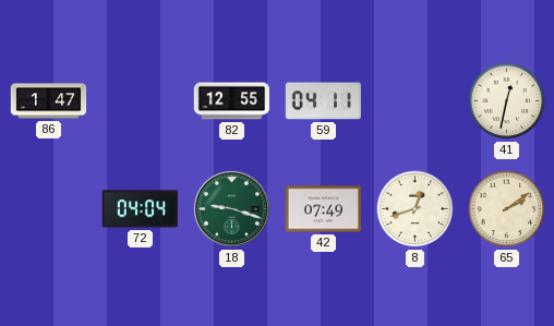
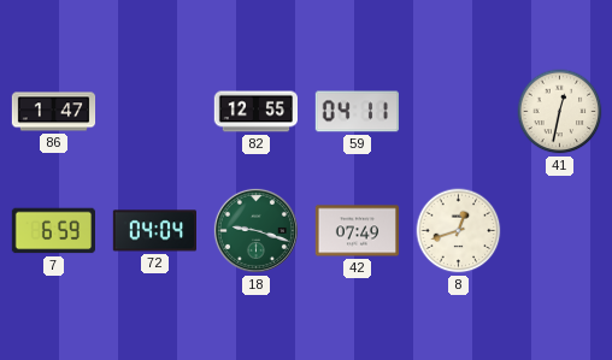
7: none -> 6:59 (53, 231)
65: 2:09 -> none (507, 209)
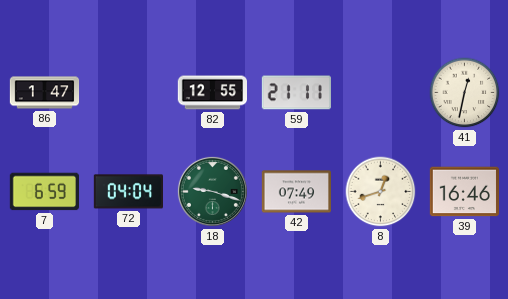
59: 04:11 -> 21:11 (296, 93)
39: none -> 16:46 (464, 192)
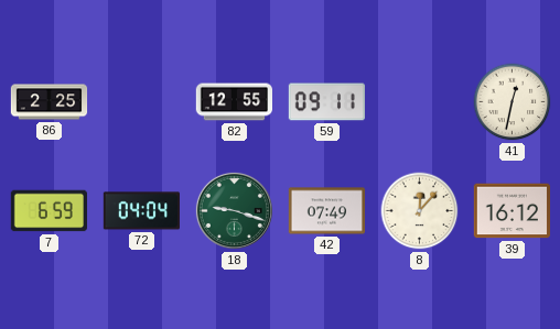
86: 1:47 -> 2:25 (50, 102)
59: 21:11 -> 09:11 (326, 102)
8: 12:42 -> 12:07 (420, 211)
39: 16:46 -> 16:12 (511, 211)
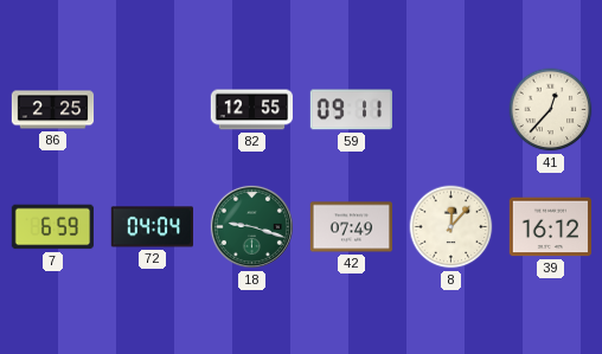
41: 12:32 -> 12:37 (551, 110)
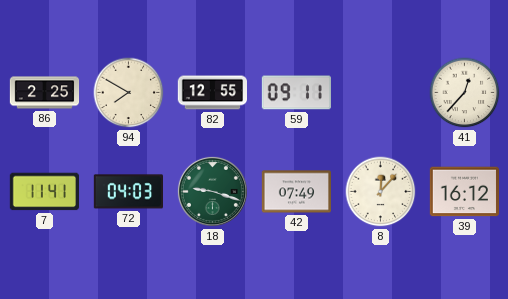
94: none -> 7:50 (129, 93)
7: 6:59 -> 11:41 (44, 192)
72: 04:04 -> 04:03 (128, 192)
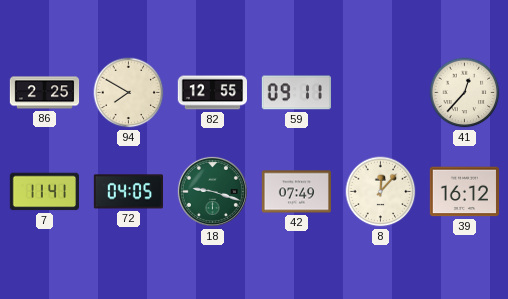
72: 04:03 -> 04:05 (128, 192)
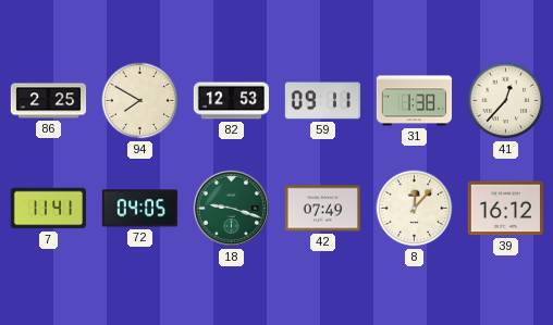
82: 12:55 -> 12:53 (232, 101)
31: none -> 1:38 (415, 101)
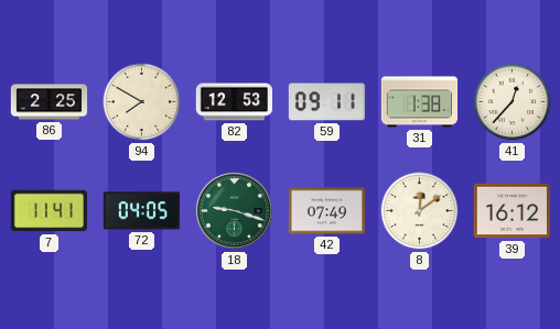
8: 12:07 -> 12:09 (420, 211)
